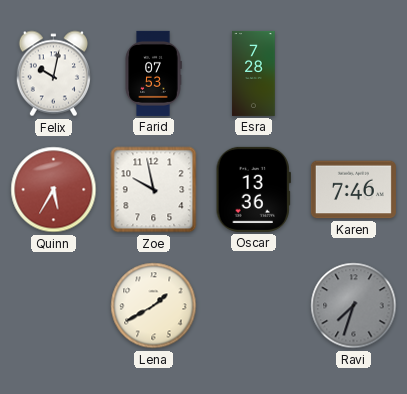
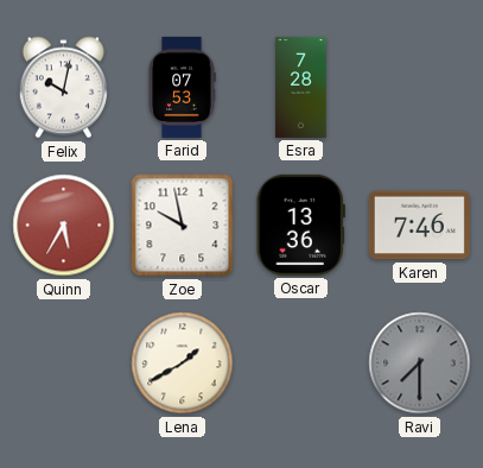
Ravi: 7:33 -> 7:30 (420, 363)
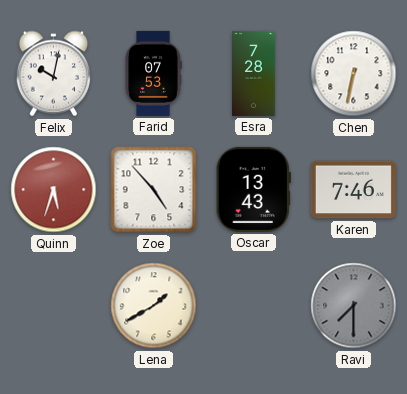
Chen: none -> 6:32 (354, 74)
Quinn: 5:35 -> 5:33 (54, 190)
Zoe: 9:58 -> 4:53 (154, 190)
Oscar: 13:36 -> 13:43 (253, 189)
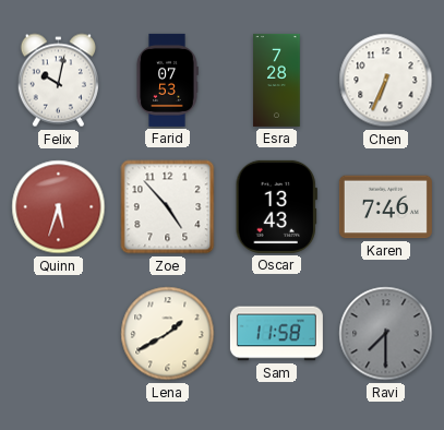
Chen: 6:32 -> 6:34 (386, 81)
Sam: none -> 11:58 (276, 334)
